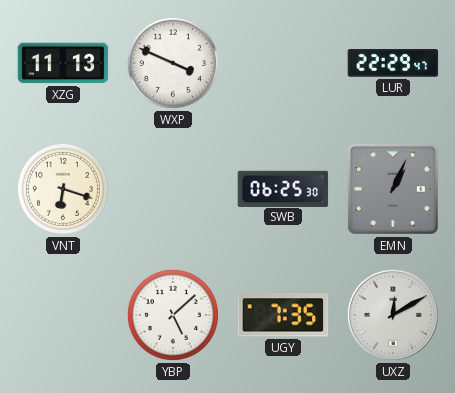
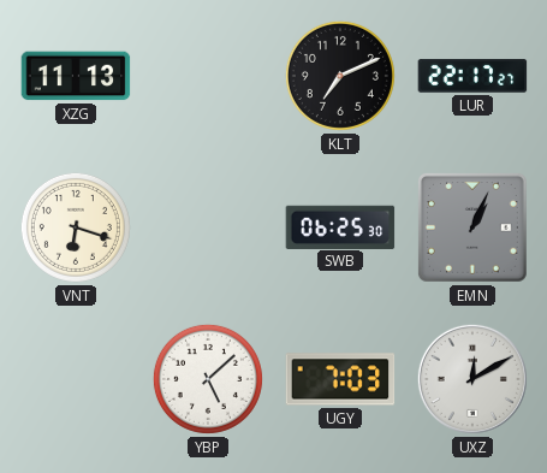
WXP: 3:49 -> none (173, 63)
KLT: none -> 7:11 (340, 76)
LUR: 22:29 -> 22:17 (472, 76)
UGY: 7:35 -> 7:03 (340, 379)
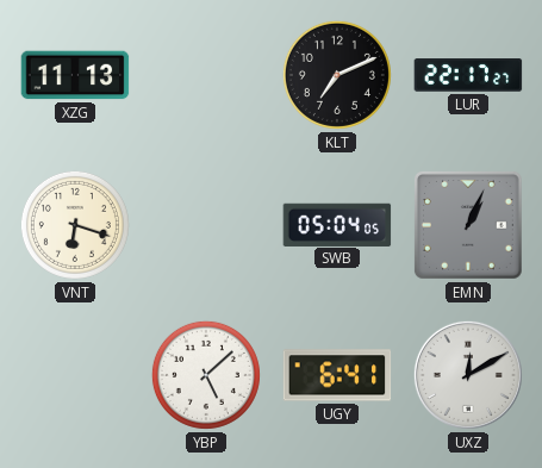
SWB: 06:25 -> 05:04 (337, 224)
UGY: 7:03 -> 6:41 (337, 375)
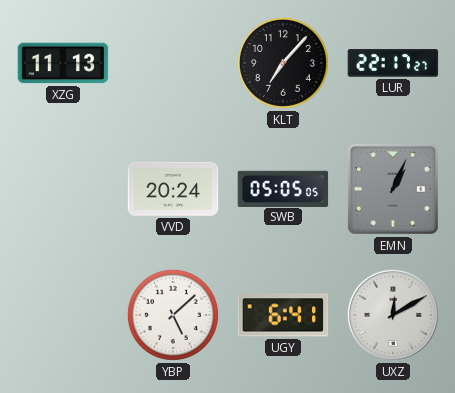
KLT: 7:11 -> 7:07 (283, 63)
VNT: 6:18 -> none (75, 225)
VVD: none -> 20:24 (173, 189)
SWB: 05:04 -> 05:05 (283, 188)
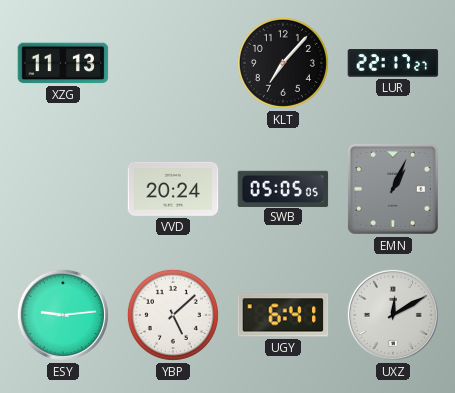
ESY: none -> 9:14 (63, 315)
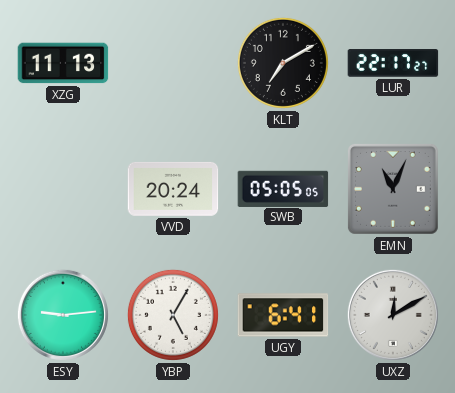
KLT: 7:07 -> 7:10 (283, 63)
EMN: 1:04 -> 11:04 (393, 189)
YBP: 5:08 -> 5:05 (173, 315)
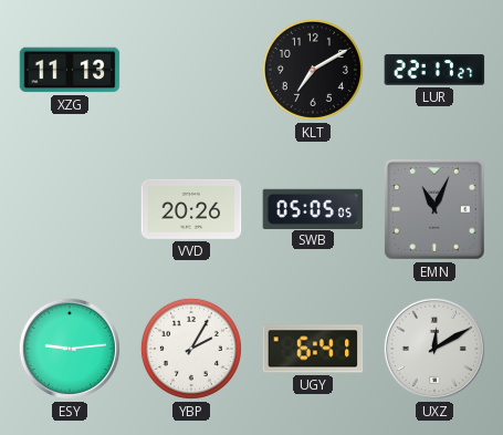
VVD: 20:24 -> 20:26 (191, 209)
YBP: 5:05 -> 2:05 (191, 349)
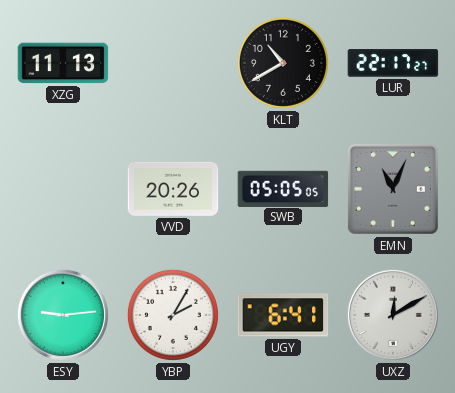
KLT: 7:10 -> 10:40 (283, 63)
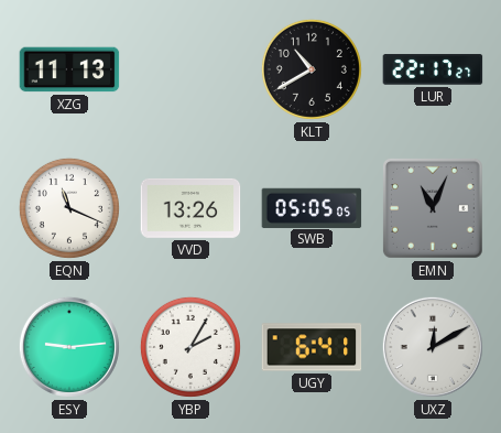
EQN: none -> 11:19 (69, 208)
VVD: 20:26 -> 13:26 (190, 208)
